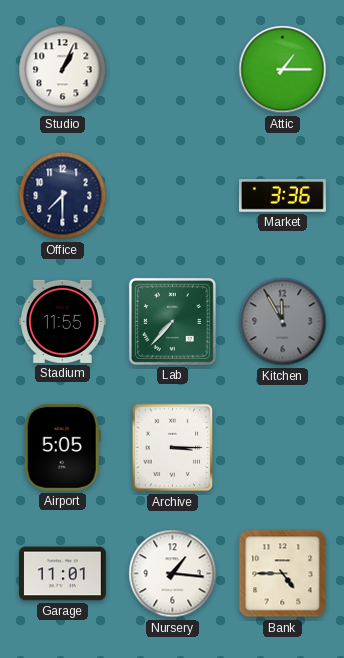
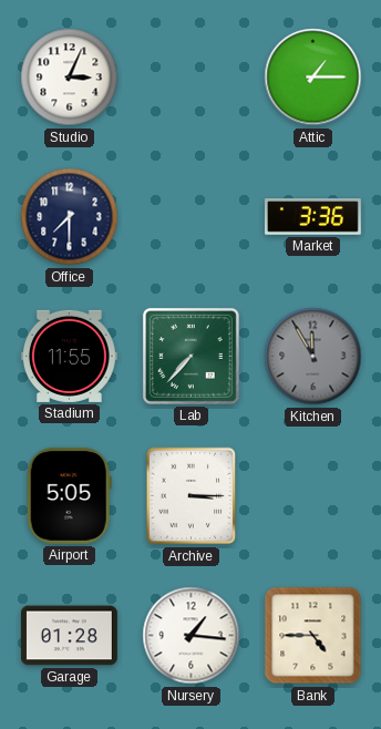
Studio: 1:04 -> 3:04 (70, 78)
Garage: 11:01 -> 01:28 (70, 636)
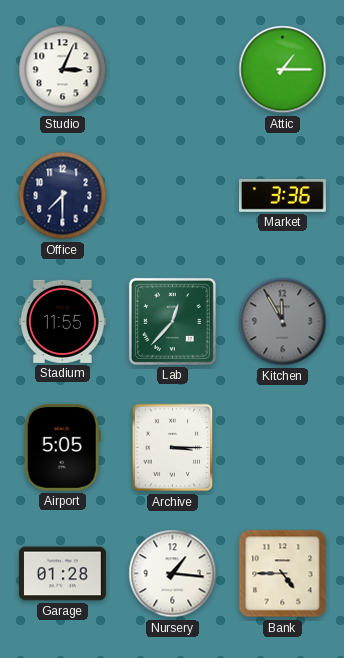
Lab: 7:37 -> 12:37 (172, 321)
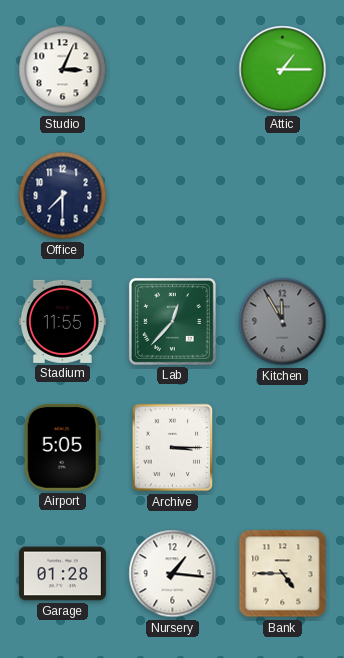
Market: 3:36 -> none (283, 196)
